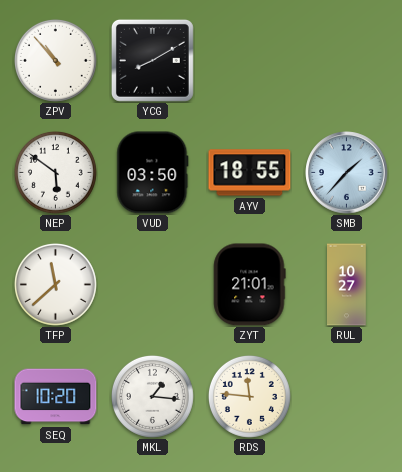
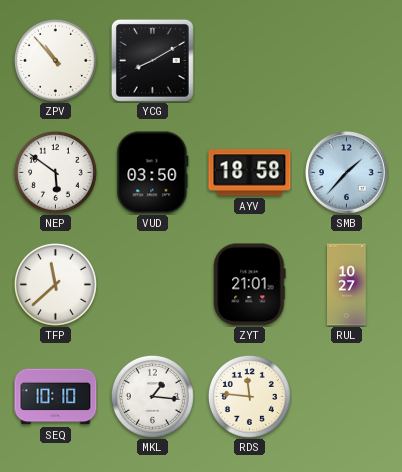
AYV: 18:55 -> 18:58 (250, 173)
SEQ: 10:20 -> 10:10 (56, 397)
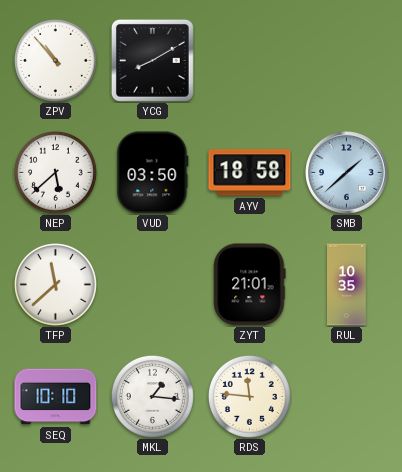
NEP: 5:51 -> 5:38 (55, 172)
SMB: 1:37 -> 1:38 (347, 173)
RUL: 10:27 -> 10:35 (347, 285)
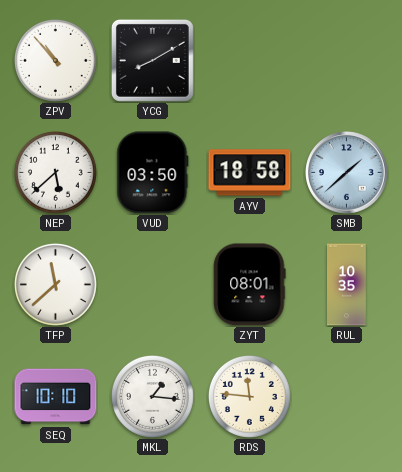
ZYT: 21:01 -> 08:01 (250, 285)
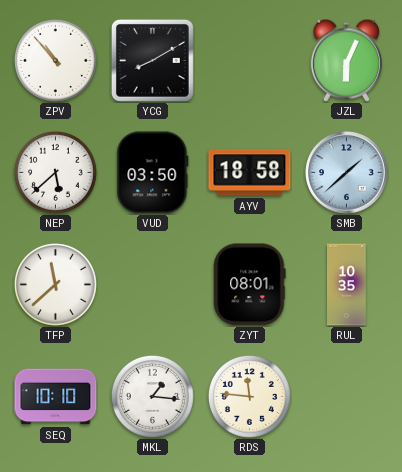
JZL: none -> 6:04 (346, 60)
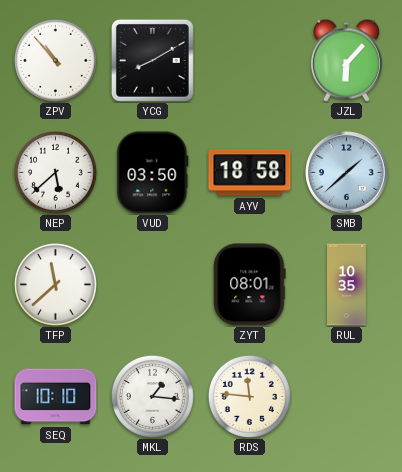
JZL: 6:04 -> 6:07 (346, 60)
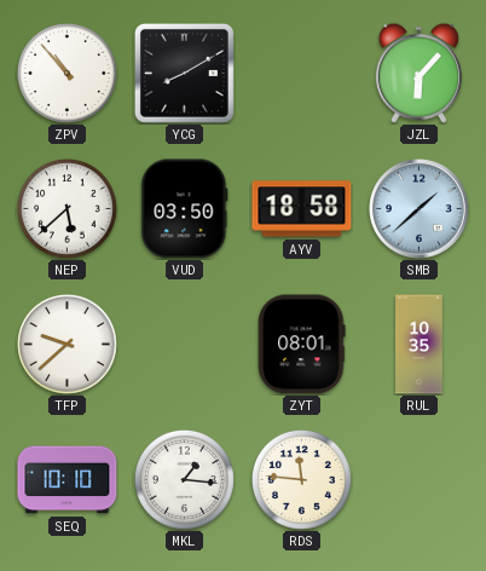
TFP: 11:38 -> 9:38 (66, 344)
